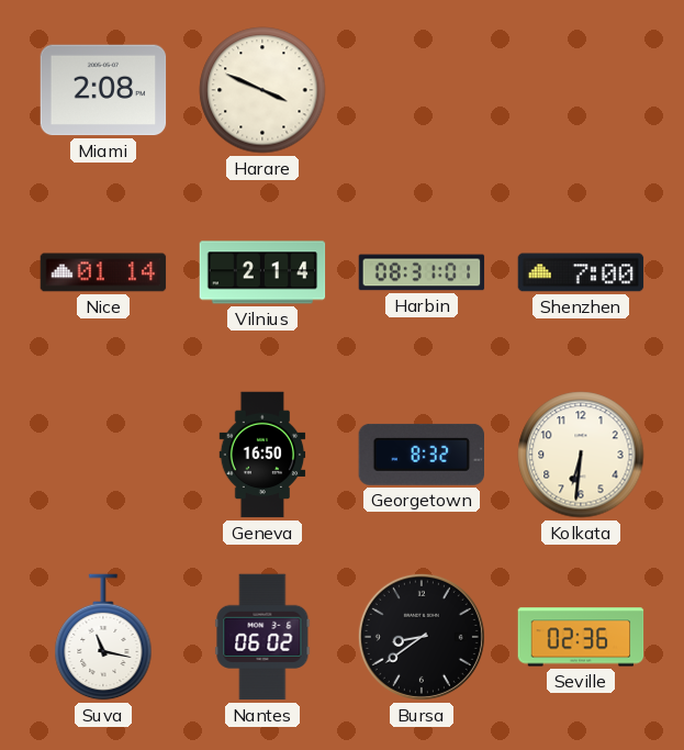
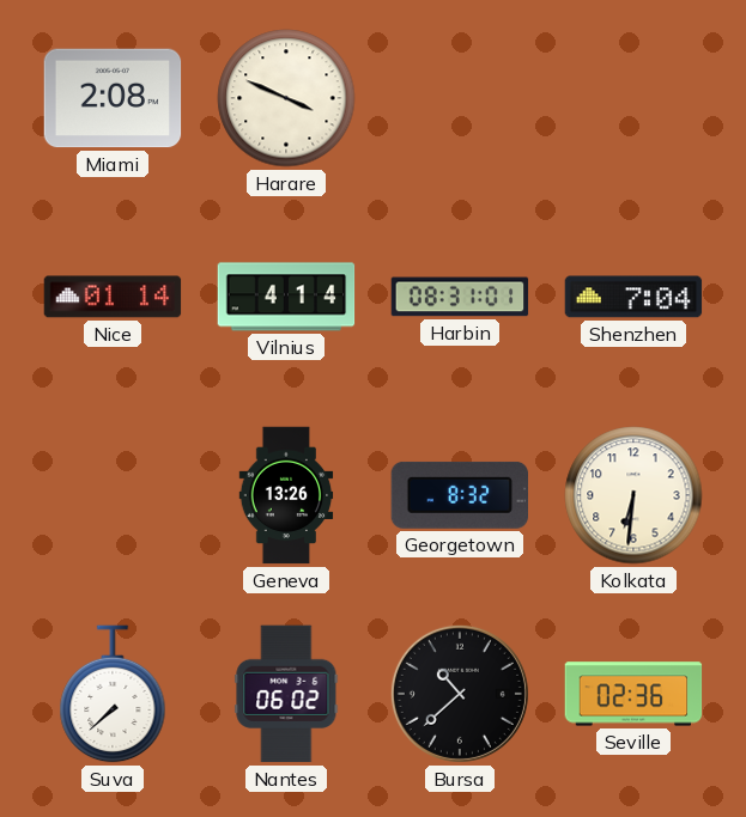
Vilnius: 2:14 -> 4:14 (286, 297)
Shenzhen: 7:00 -> 7:04 (633, 297)
Geneva: 16:50 -> 13:26 (286, 495)
Suva: 11:17 -> 7:38 (113, 694)
Bursa: 8:39 -> 10:38 (460, 694)
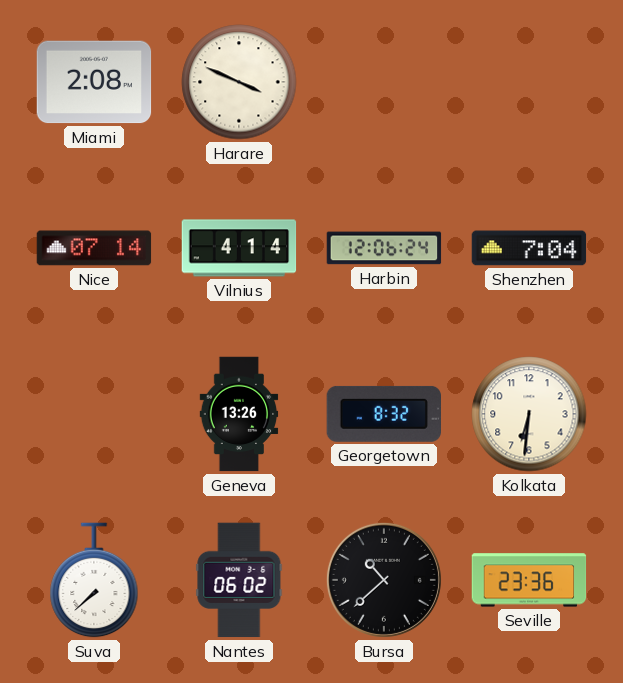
Nice: 01:14 -> 07:14 (94, 248)
Harbin: 08:31 -> 12:06 (384, 248)
Seville: 02:36 -> 23:36 (529, 580)
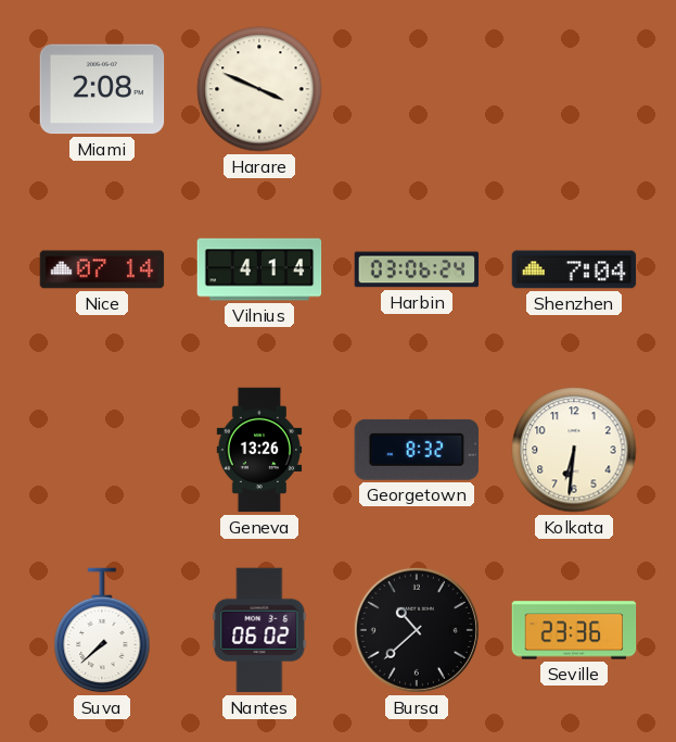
Harbin: 12:06 -> 03:06 (417, 269)
